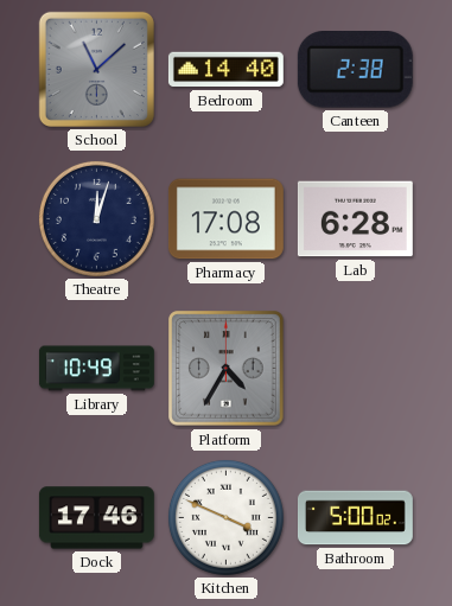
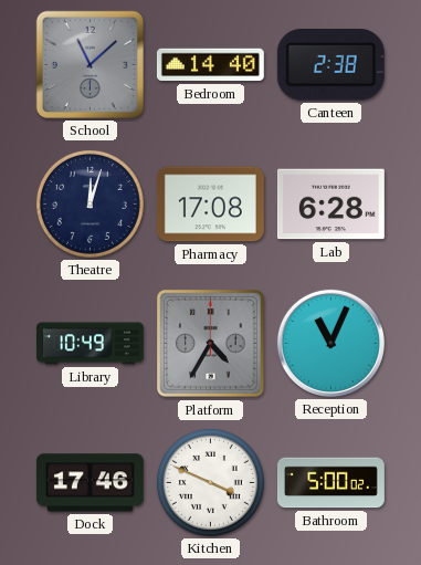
Reception: none -> 11:04 (330, 343)
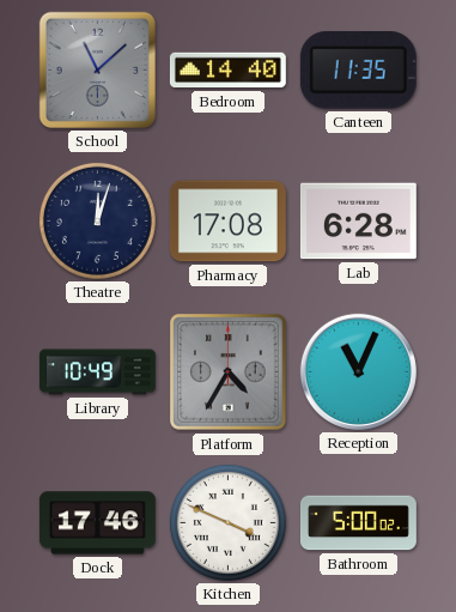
Canteen: 2:38 -> 11:35 (358, 71)
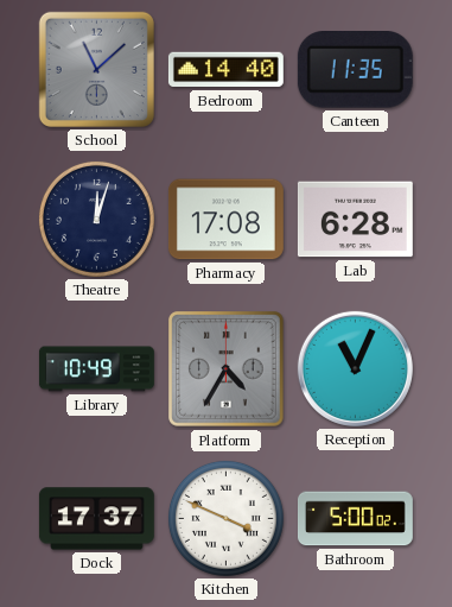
Dock: 17:46 -> 17:37 (96, 519)
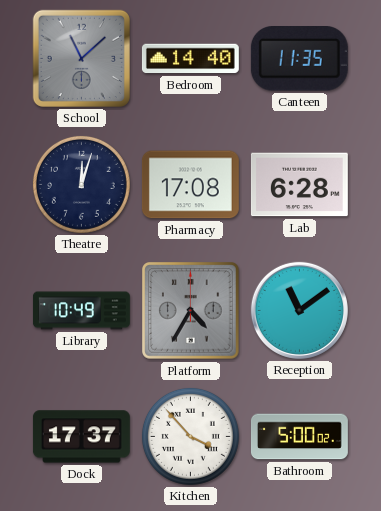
Reception: 11:04 -> 11:09 (299, 310)
Kitchen: 3:49 -> 3:53 (190, 436)
